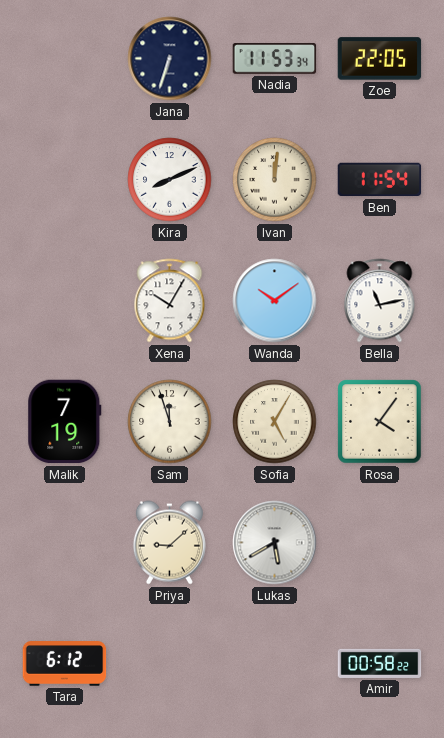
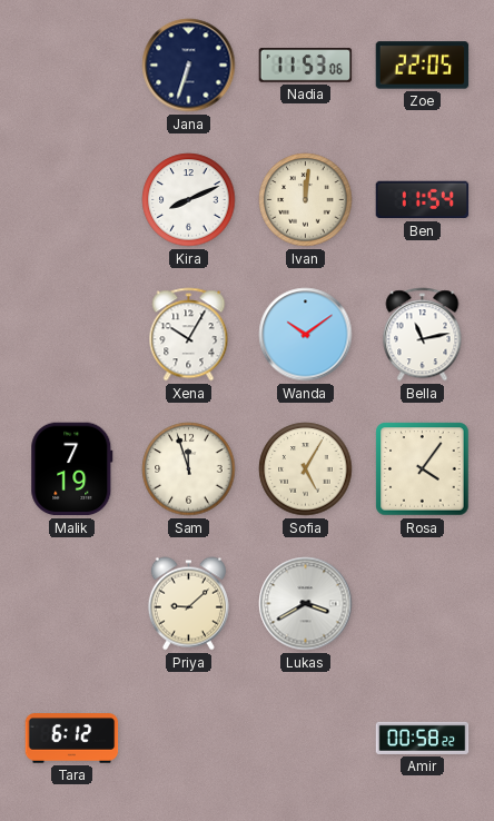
Nadia: 11:53:34 -> 11:53:06 (306, 66)
Lukas: 5:40 -> 3:40 (306, 604)
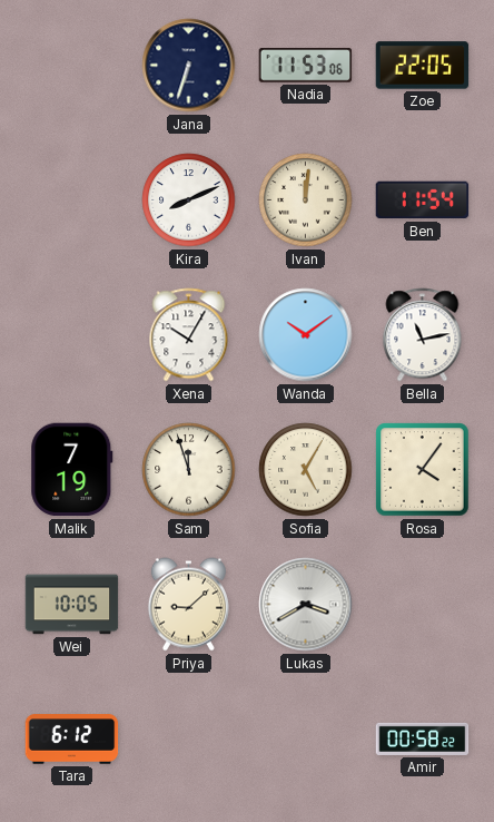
Wei: none -> 10:05 (72, 605)
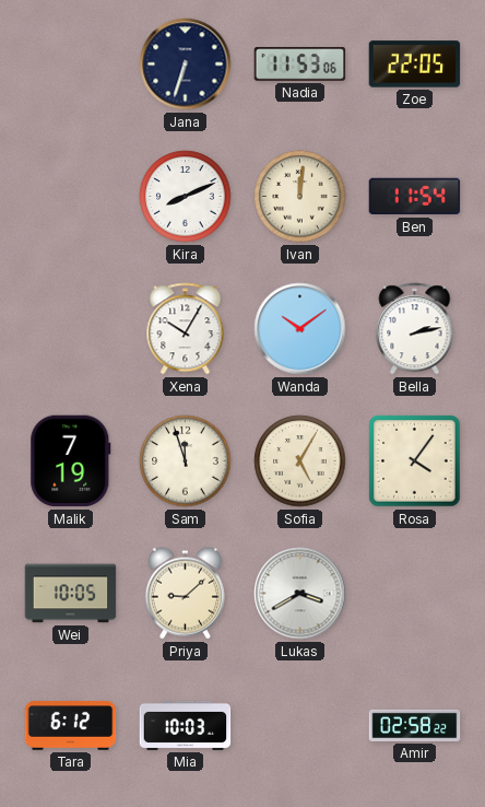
Bella: 11:13 -> 2:13 (415, 329)
Mia: none -> 10:03 (186, 725)
Amir: 00:58 -> 02:58 (415, 725)
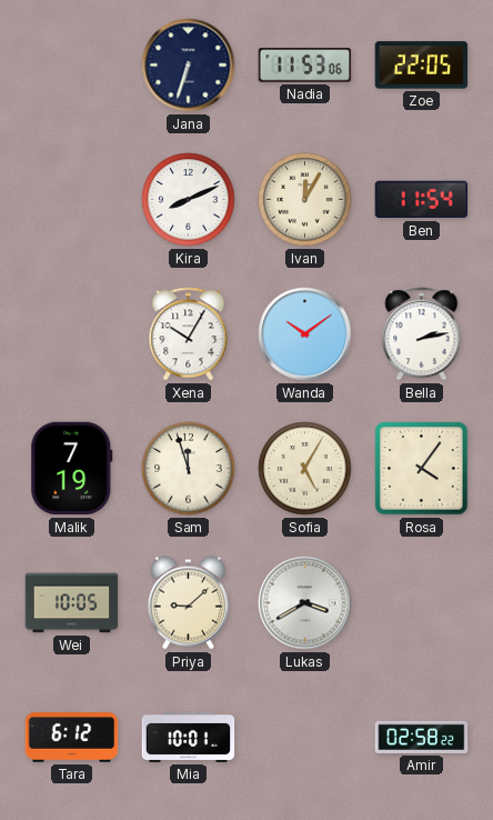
Ivan: 12:01 -> 12:05 (305, 200)
Mia: 10:03 -> 10:01 (189, 737)
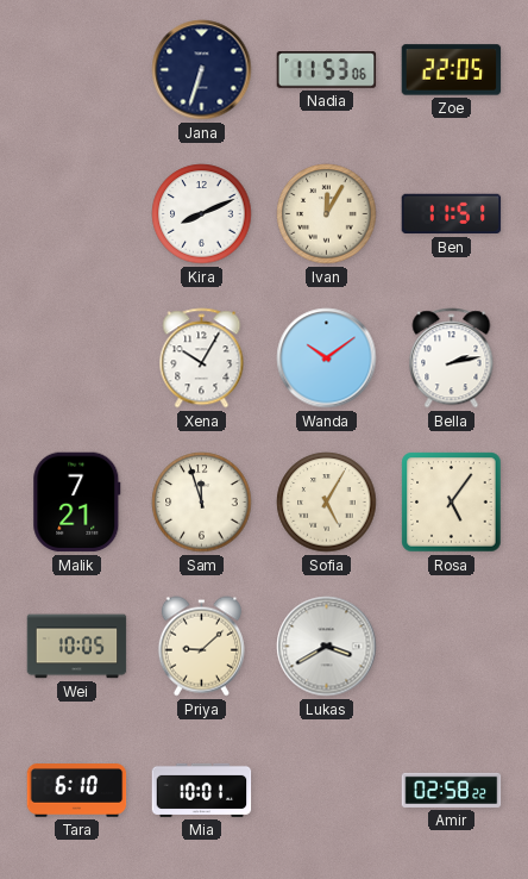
Ben: 11:54 -> 11:51 (452, 214)
Malik: 7:19 -> 7:21 (77, 503)
Rosa: 4:06 -> 5:06 (452, 503)
Tara: 6:12 -> 6:10 (77, 791)
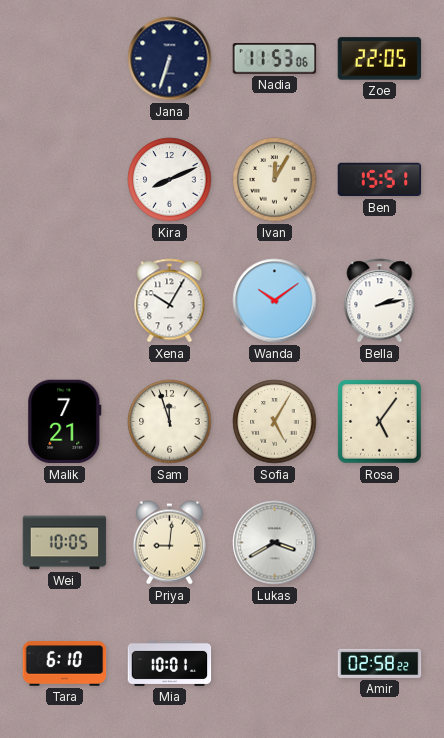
Ben: 11:51 -> 15:51 (380, 180)
Priya: 9:08 -> 9:01 (169, 543)
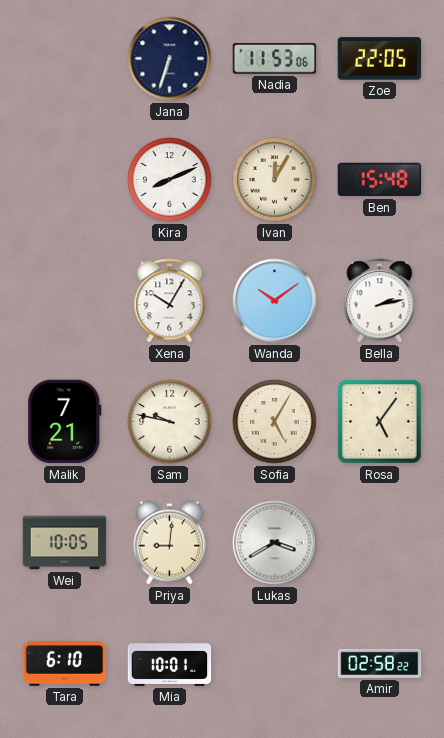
Ben: 15:51 -> 15:48 (380, 180)
Sam: 11:57 -> 9:47 (170, 422)
